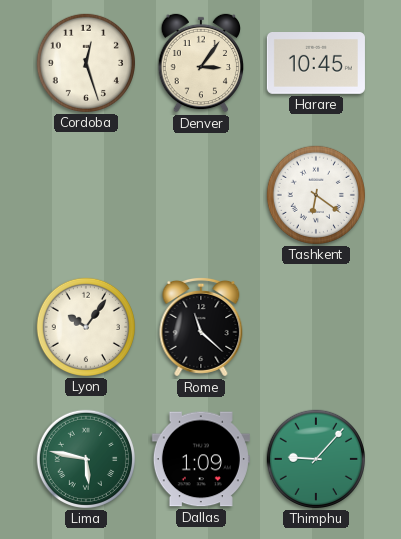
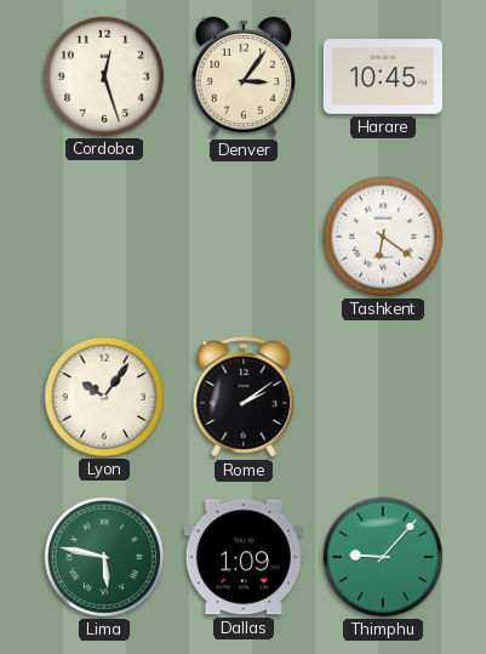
Rome: 11:22 -> 2:09 (244, 397)
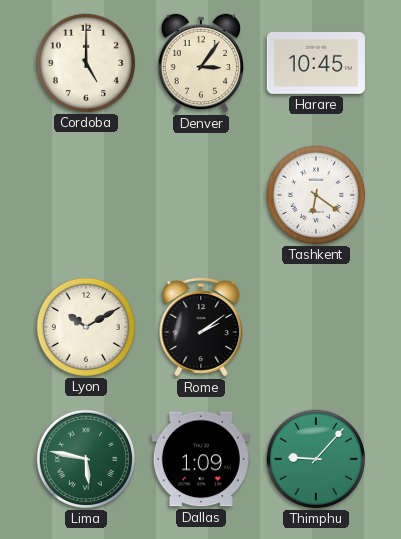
Cordoba: 12:27 -> 5:00 (86, 63)
Lyon: 10:06 -> 10:10 (86, 327)
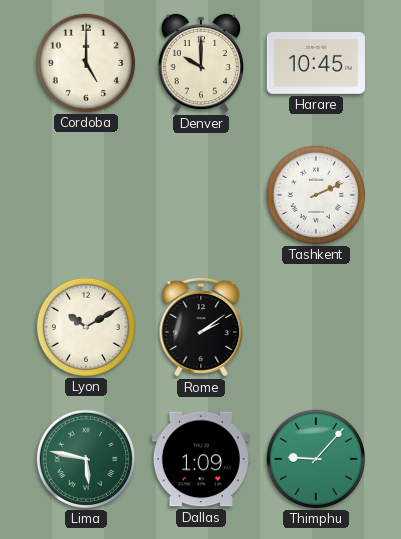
Denver: 3:06 -> 10:00 (200, 63)
Tashkent: 6:21 -> 2:11 (316, 195)
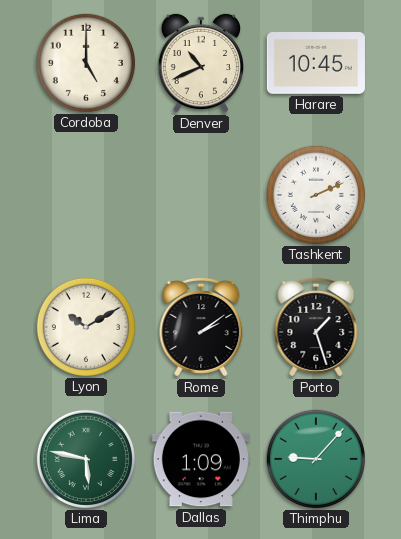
Denver: 10:00 -> 10:41 (200, 63)
Porto: none -> 1:27 (316, 327)
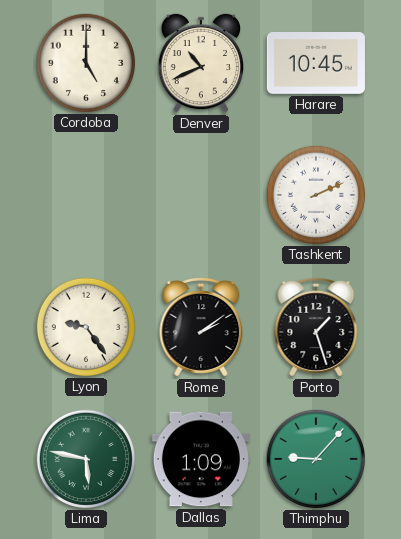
Lyon: 10:10 -> 9:24 (86, 327)
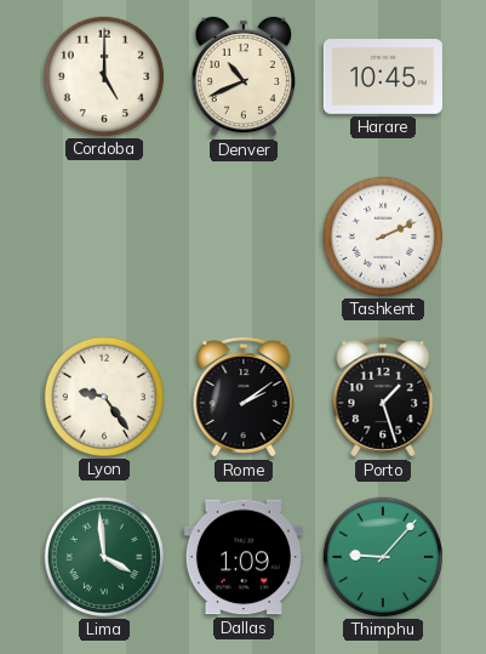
Lima: 5:47 -> 3:59 (104, 557)
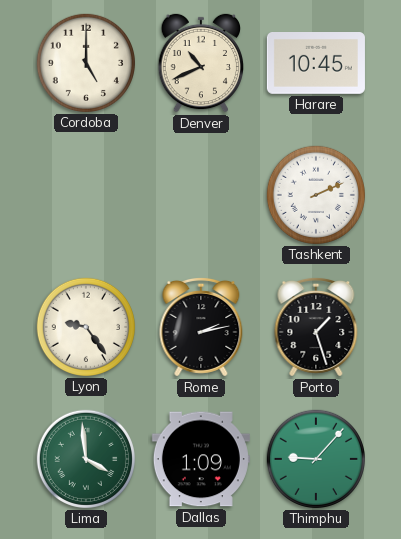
Rome: 2:09 -> 2:13 (201, 327)
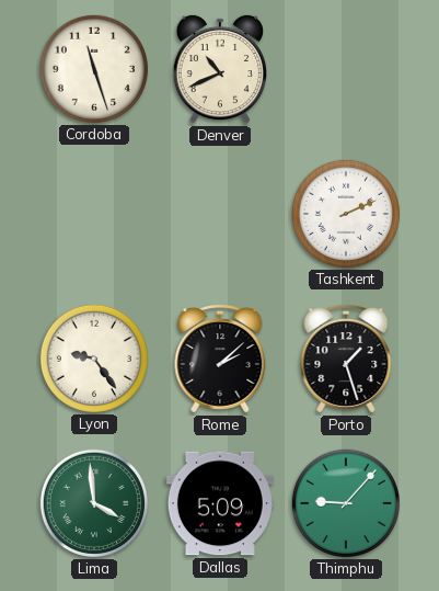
Cordoba: 5:00 -> 11:27 (94, 69)
Harare: 10:45 -> none (316, 64)
Rome: 2:13 -> 2:08 (220, 359)
Dallas: 1:09 -> 5:09 (220, 503)
